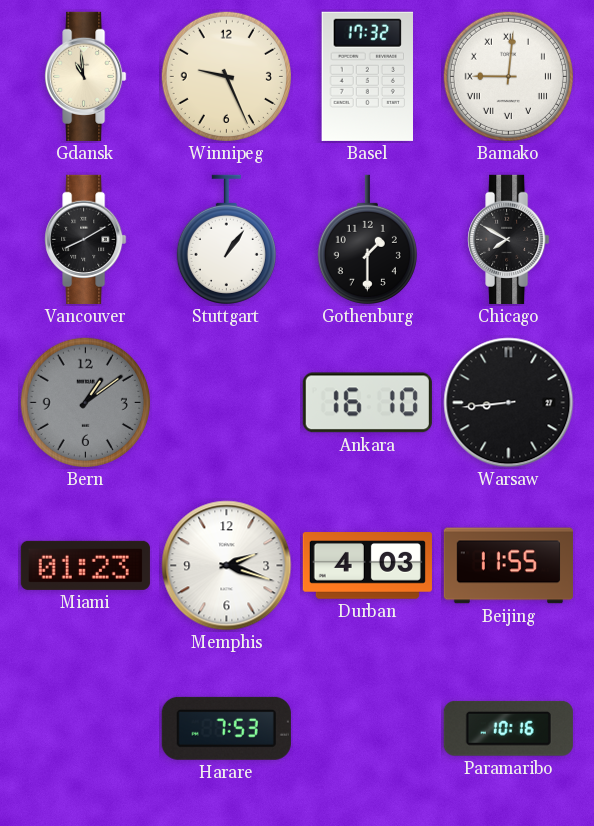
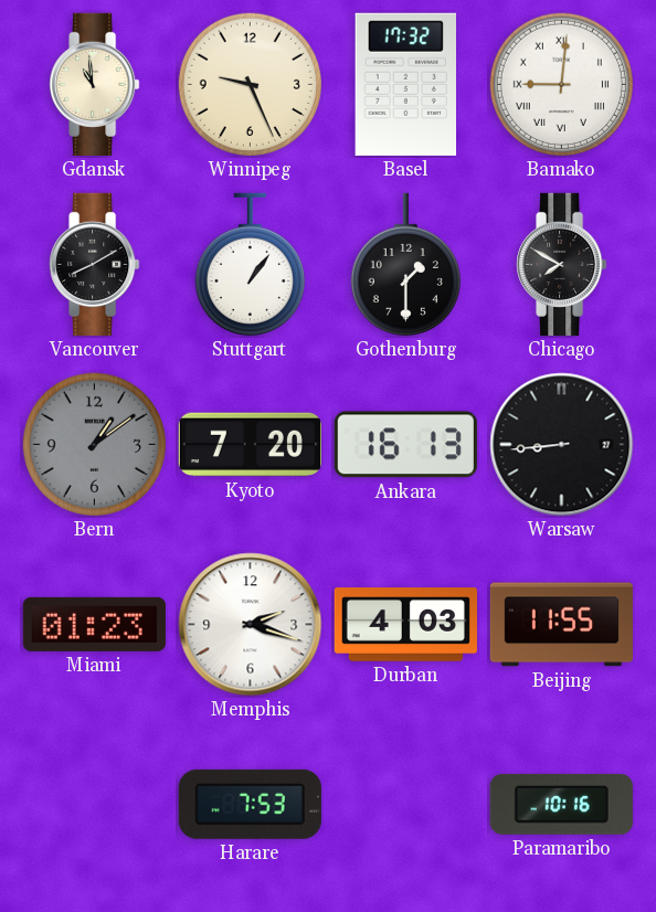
Kyoto: none -> 7:20 (250, 445)
Ankara: 16:10 -> 16:13 (405, 445)
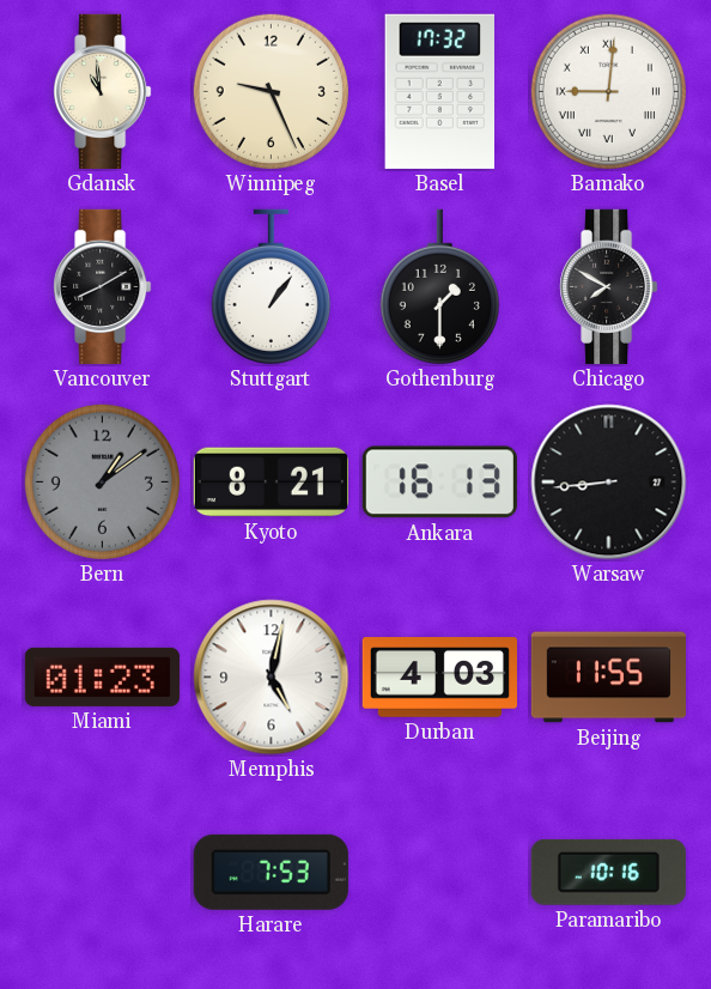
Kyoto: 7:20 -> 8:21 (271, 483)
Memphis: 2:18 -> 5:02 (272, 678)
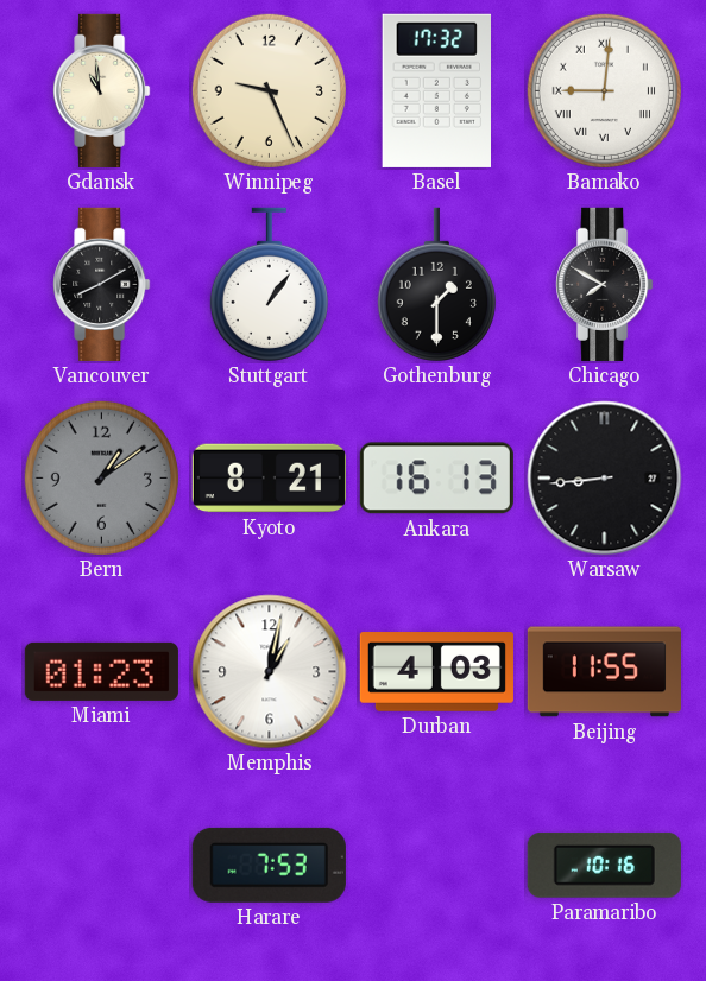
Memphis: 5:02 -> 1:02 (270, 672)
